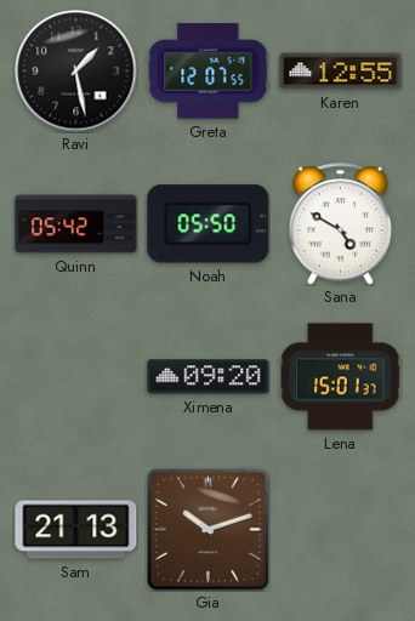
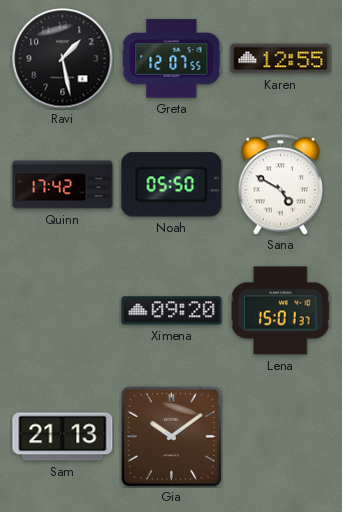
Quinn: 05:42 -> 17:42 (63, 185)
Gia: 10:12 -> 10:09 (171, 436)
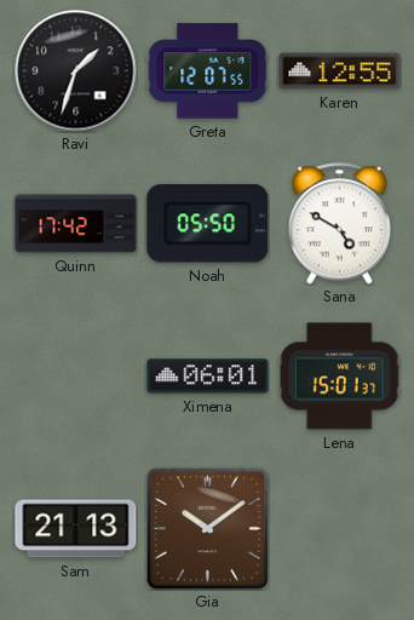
Ravi: 1:28 -> 1:33 (76, 71)
Ximena: 09:20 -> 06:01 (208, 377)
